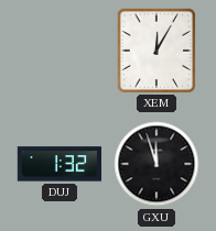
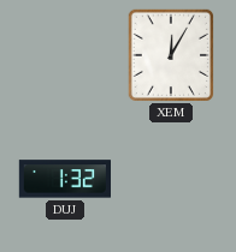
GXU: 11:57 -> none (156, 164)
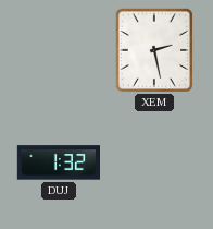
XEM: 12:05 -> 2:28 (153, 49)
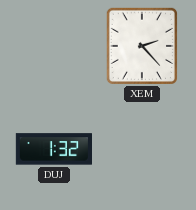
XEM: 2:28 -> 2:23 (141, 45)
